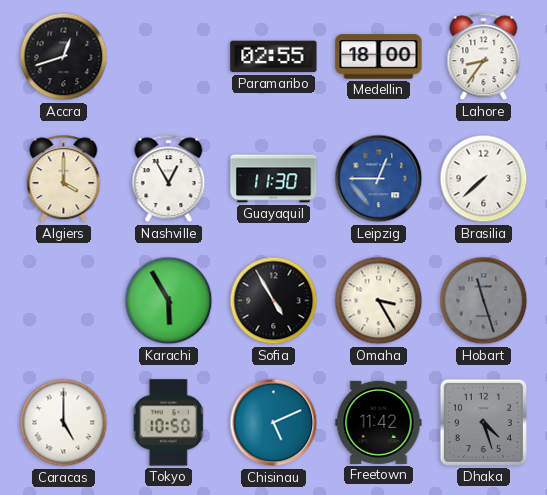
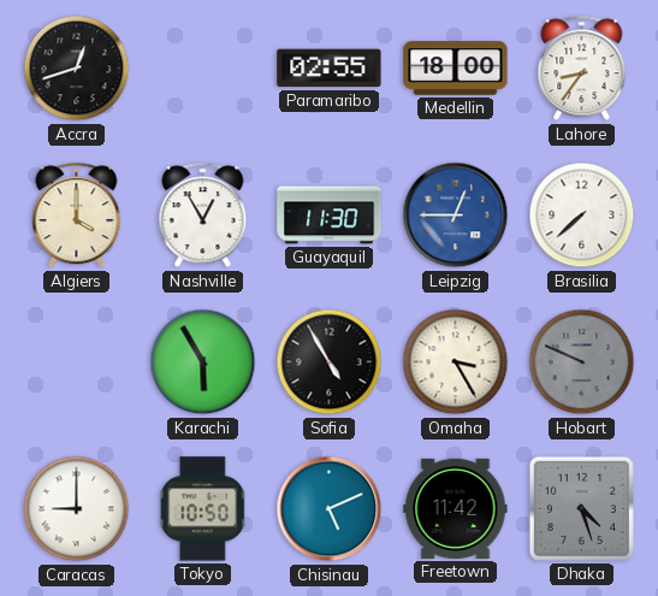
Hobart: 11:27 -> 9:49 (582, 362)
Caracas: 5:00 -> 9:00 (77, 509)
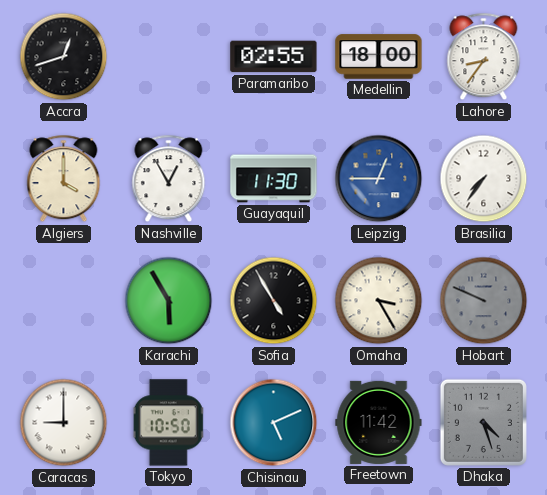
Brasilia: 7:38 -> 7:36 (484, 179)
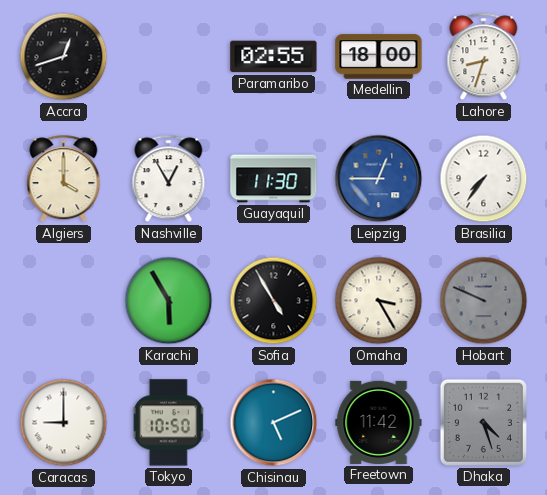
Lahore: 8:36 -> 8:33 (484, 57)
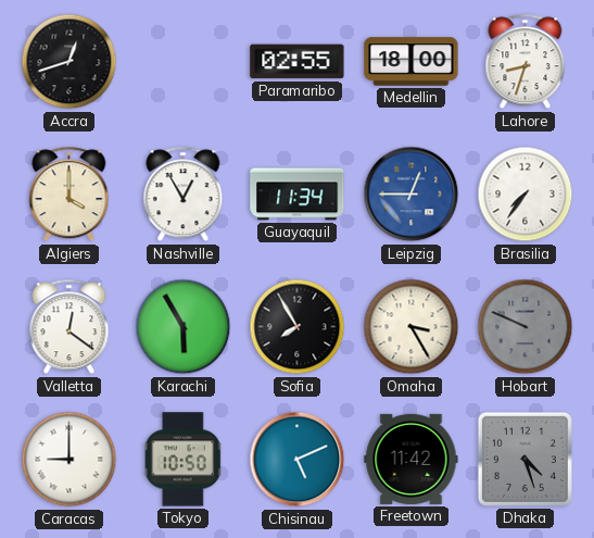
Guayaquil: 11:30 -> 11:34 (298, 195)
Valletta: none -> 12:21 (69, 327)
Sofia: 4:55 -> 7:55 (298, 327)
